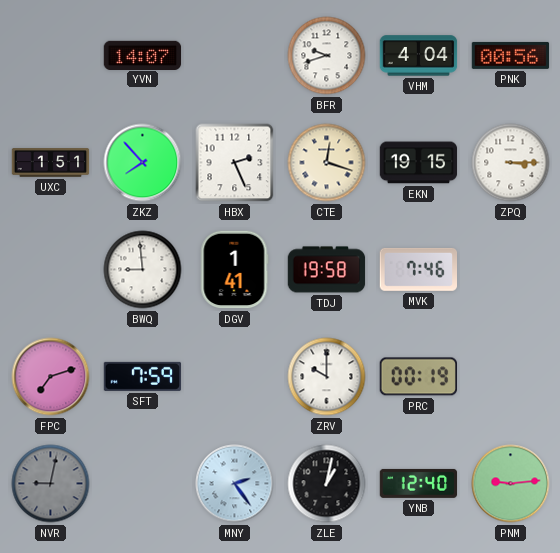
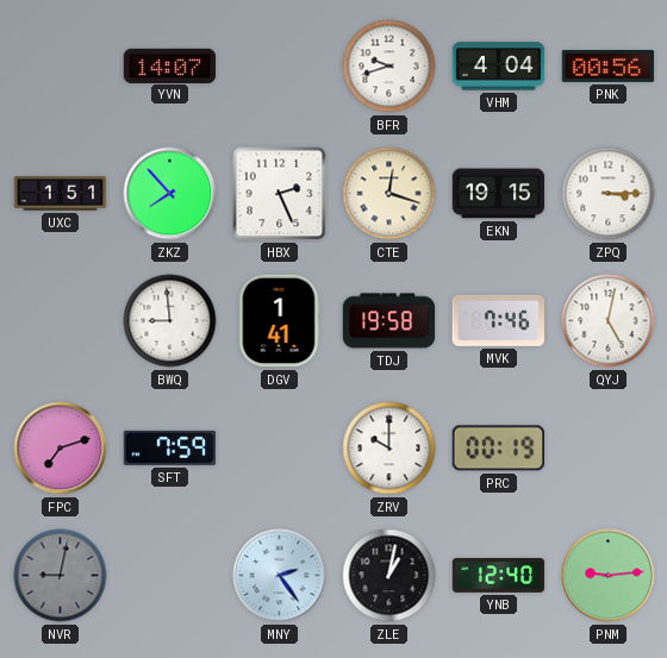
QYJ: none -> 5:02 (609, 321)
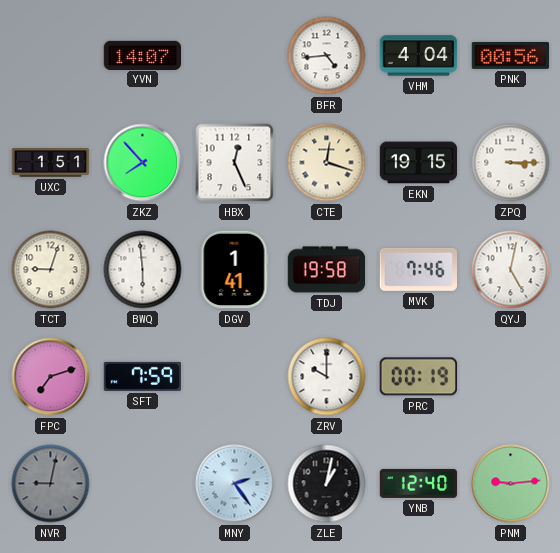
BFR: 9:42 -> 4:44 (327, 56)
HBX: 2:26 -> 12:26 (235, 163)
TCT: none -> 9:03 (51, 270)
BWQ: 8:59 -> 5:59 (143, 270)
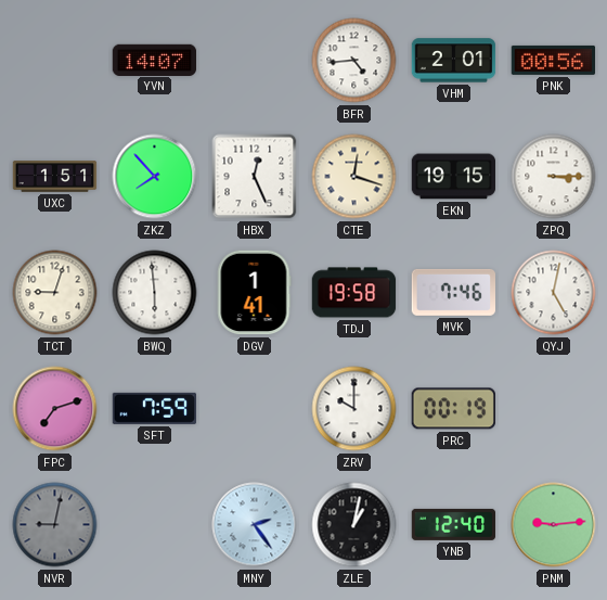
VHM: 4:04 -> 2:01 (454, 61)
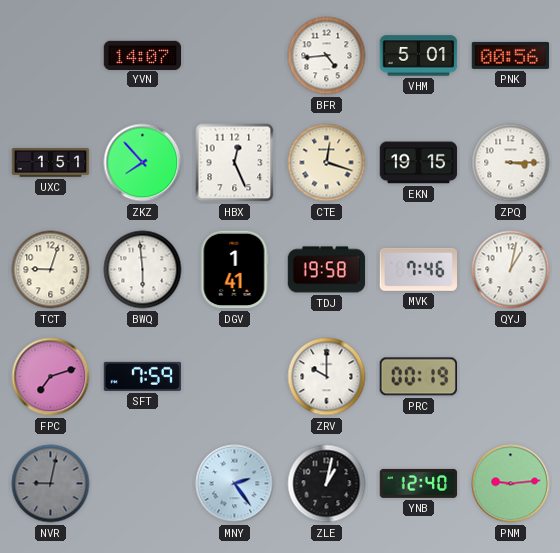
VHM: 2:01 -> 5:01 (419, 56)
QYJ: 5:02 -> 1:02 (511, 270)
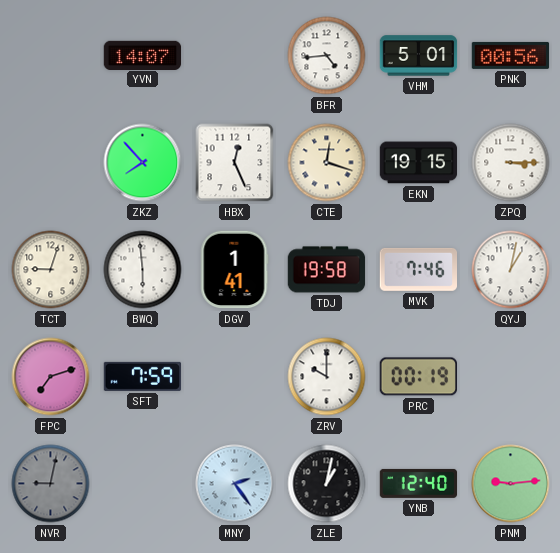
UXC: 1:51 -> none (51, 163)
